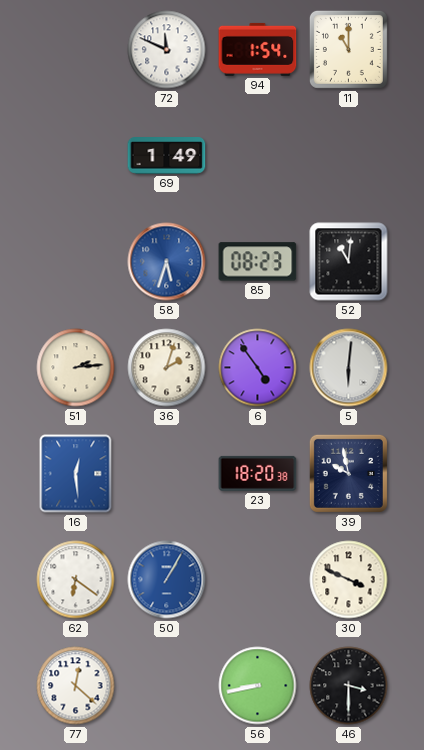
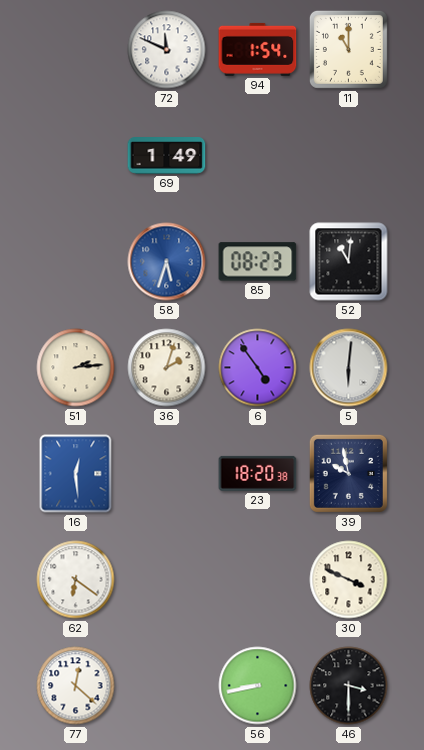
50: 1:05 -> none (167, 580)
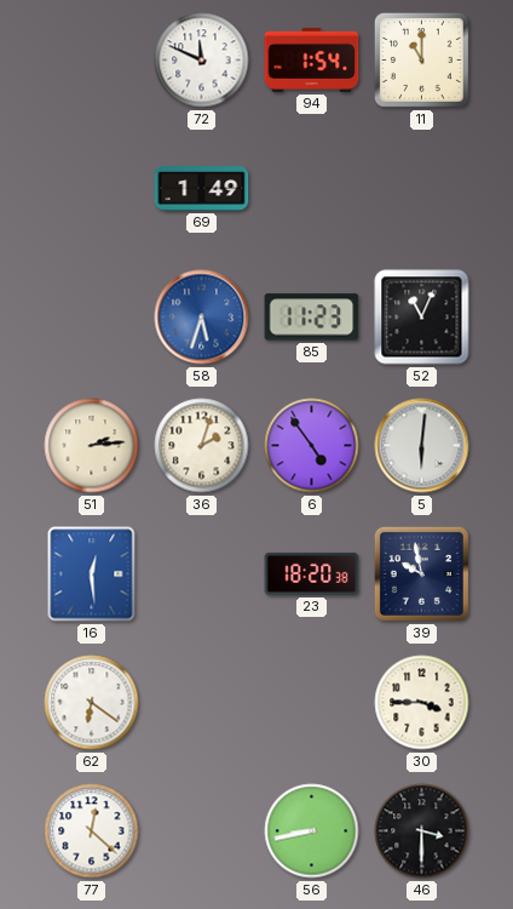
85: 08:23 -> 11:23 (312, 318)
52: 11:01 -> 11:04 (422, 318)
30: 3:49 -> 3:45 (422, 703)
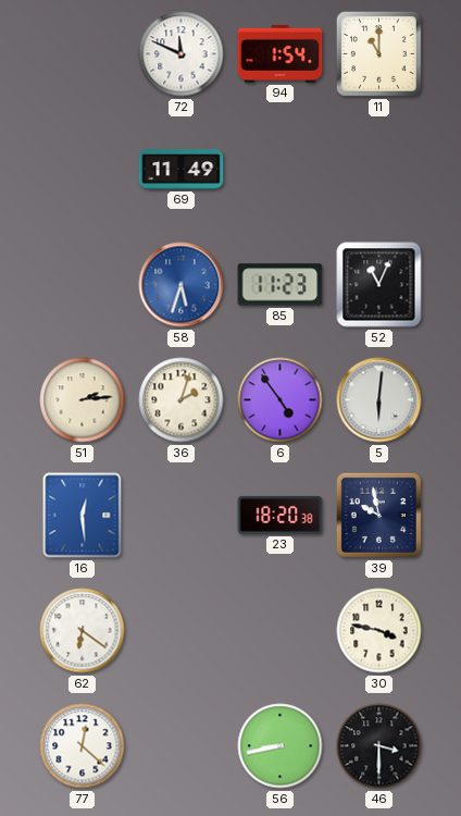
69: 1:49 -> 11:49 (182, 170)
30: 3:45 -> 3:47 (379, 631)
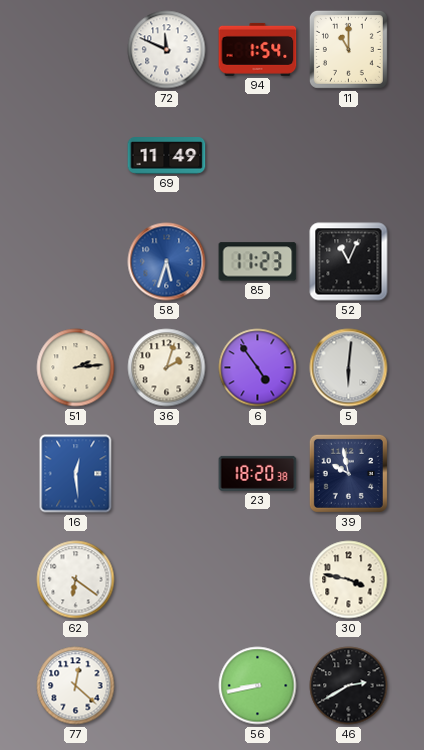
46: 3:30 -> 2:40 (349, 686)
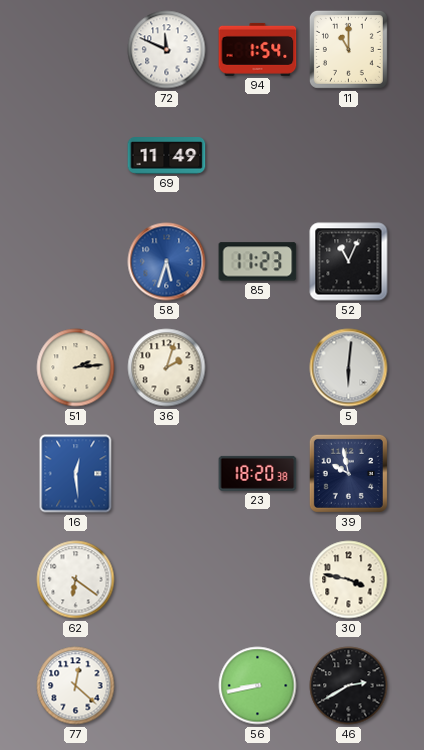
6: 4:54 -> none (258, 368)
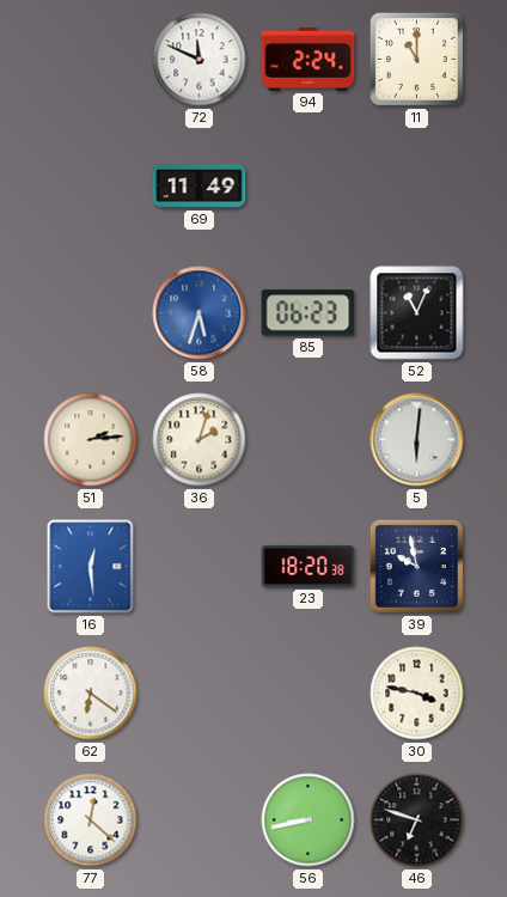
94: 1:54 -> 2:24 (309, 59)
85: 11:23 -> 06:23 (309, 313)
46: 2:40 -> 6:48 (417, 820)
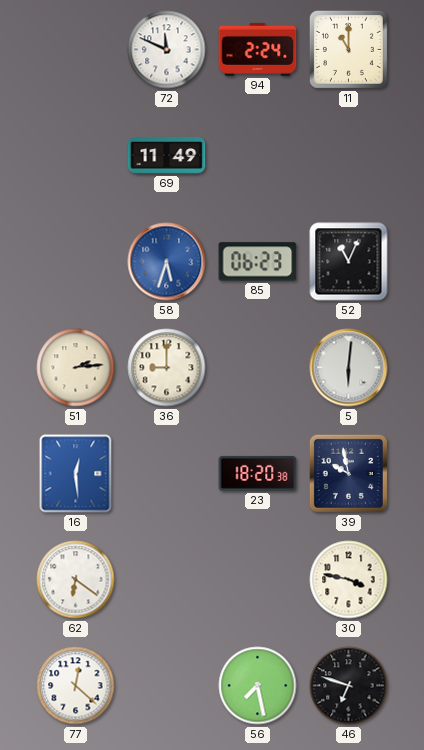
36: 2:03 -> 9:00 (167, 368)
56: 8:43 -> 7:28 (258, 686)
